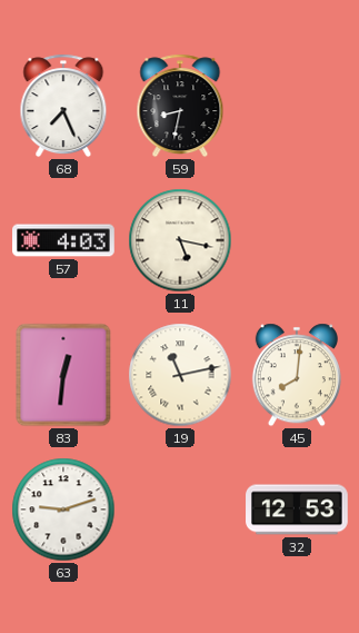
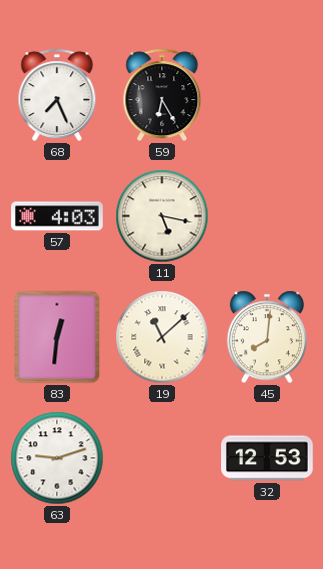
59: 8:32 -> 6:25 (162, 95)
19: 11:13 -> 11:08 (162, 337)
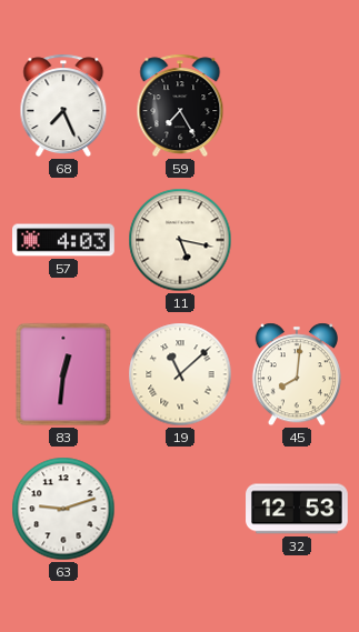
59: 6:25 -> 7:25 (180, 106)
